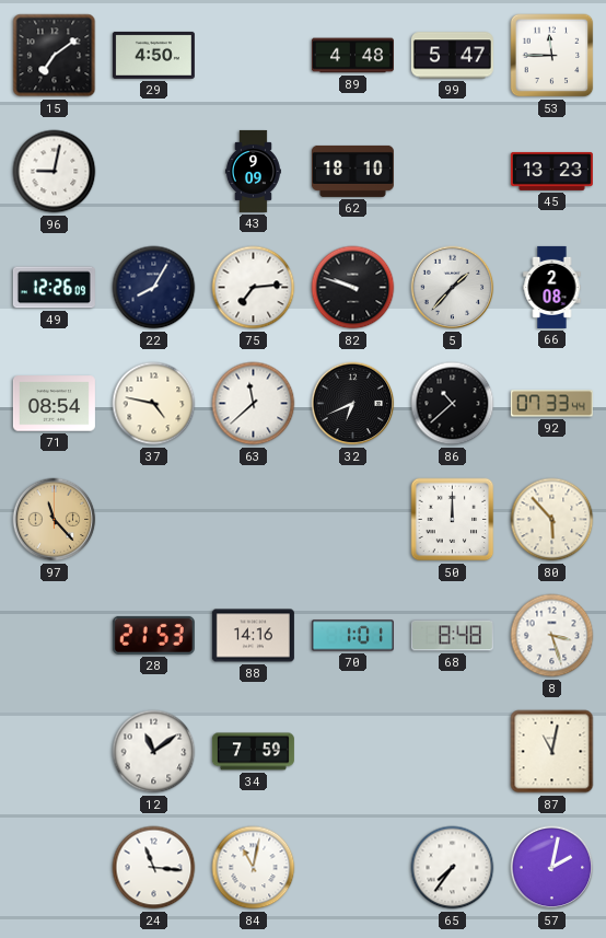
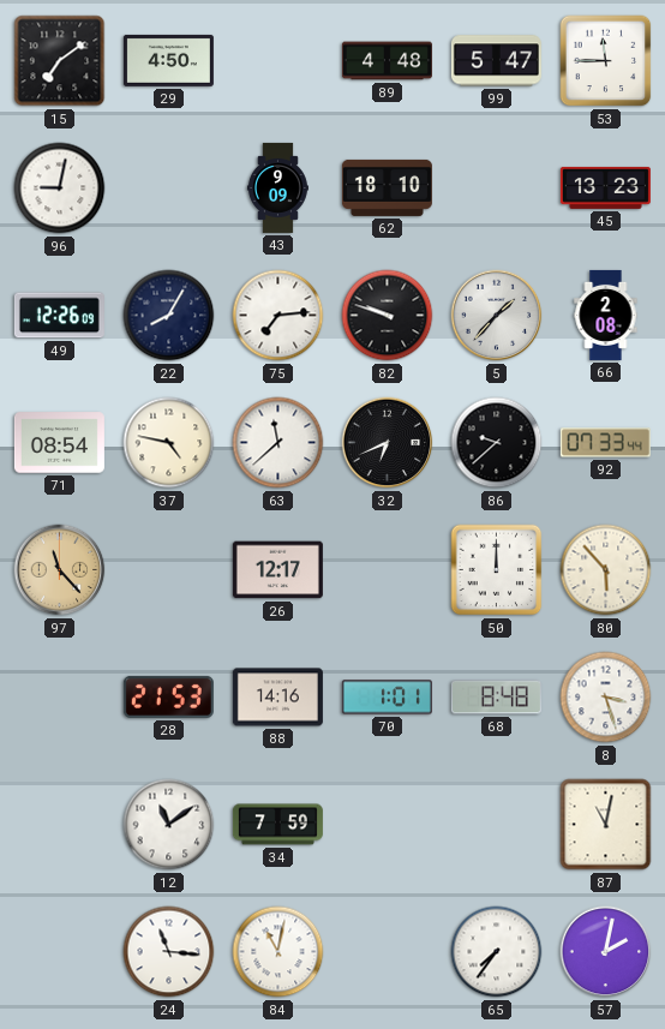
86: 10:38 -> 9:38 (497, 443)
26: none -> 12:17 (277, 570)
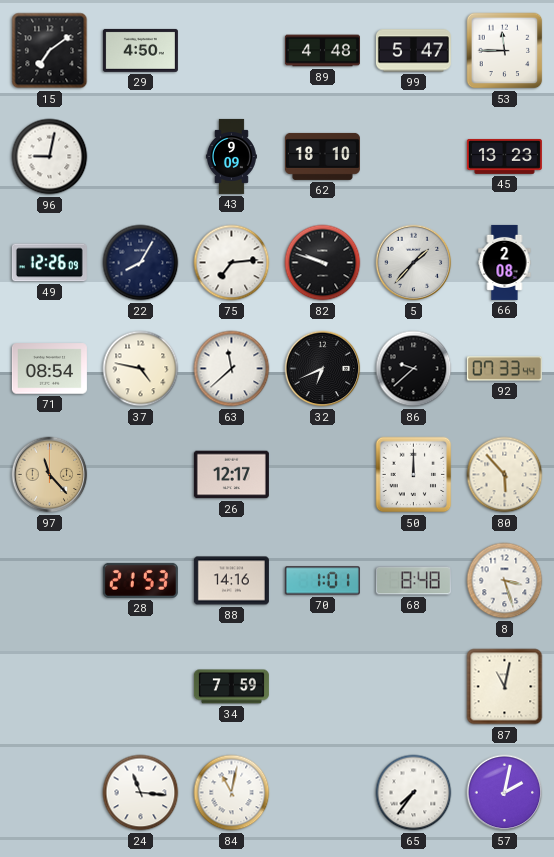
12: 11:09 -> none (169, 825)
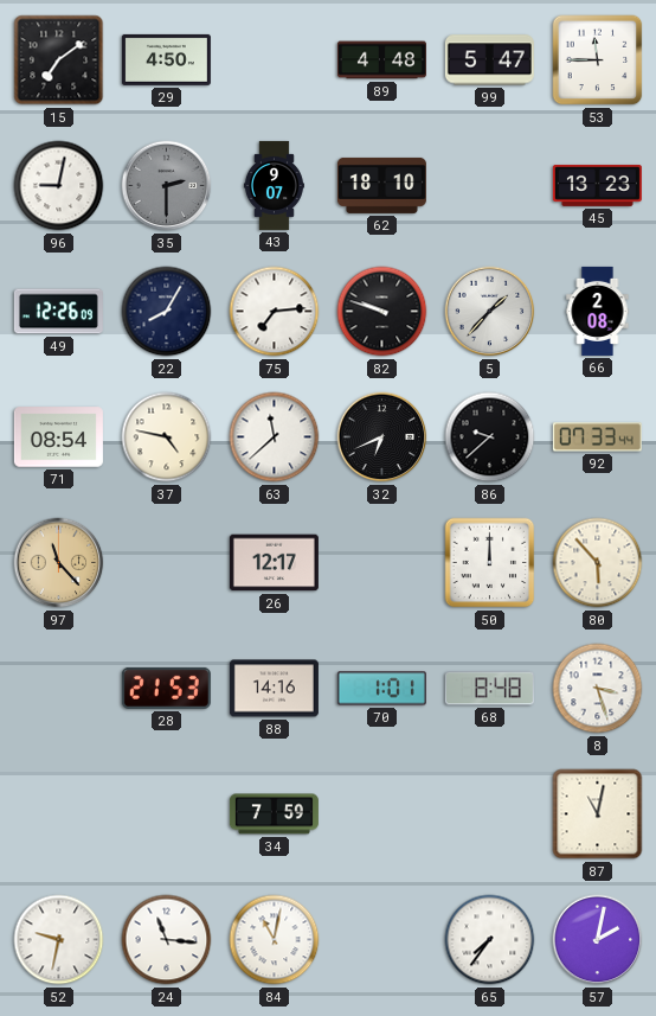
35: none -> 2:30 (167, 186)
43: 9:09 -> 9:07 (274, 185)
52: none -> 9:32 (59, 940)
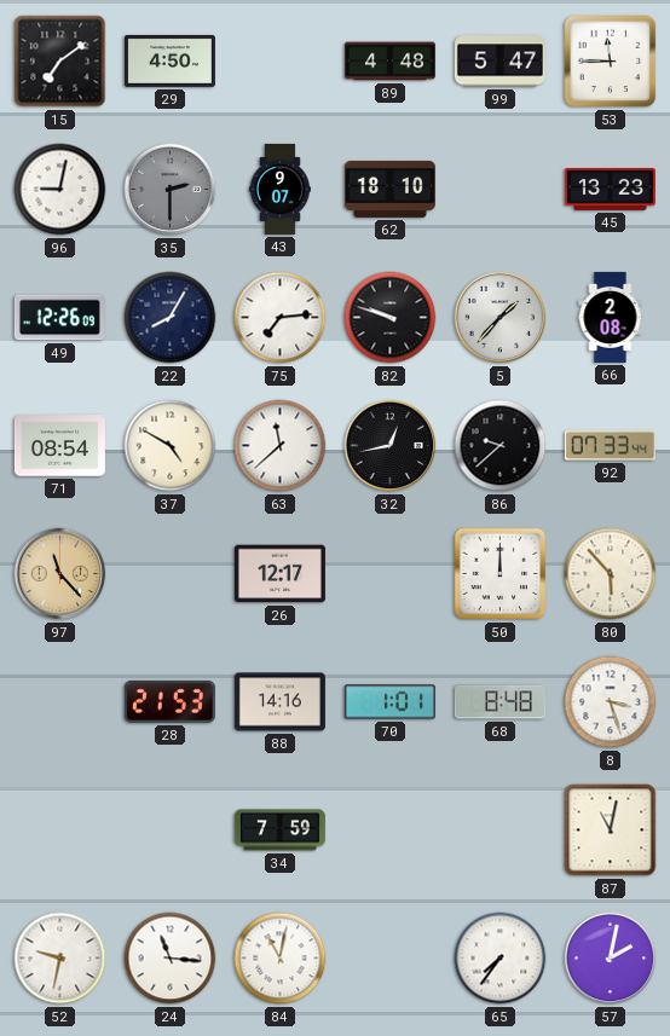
37: 4:47 -> 4:50 (171, 446)
32: 6:41 -> 12:43 (391, 446)
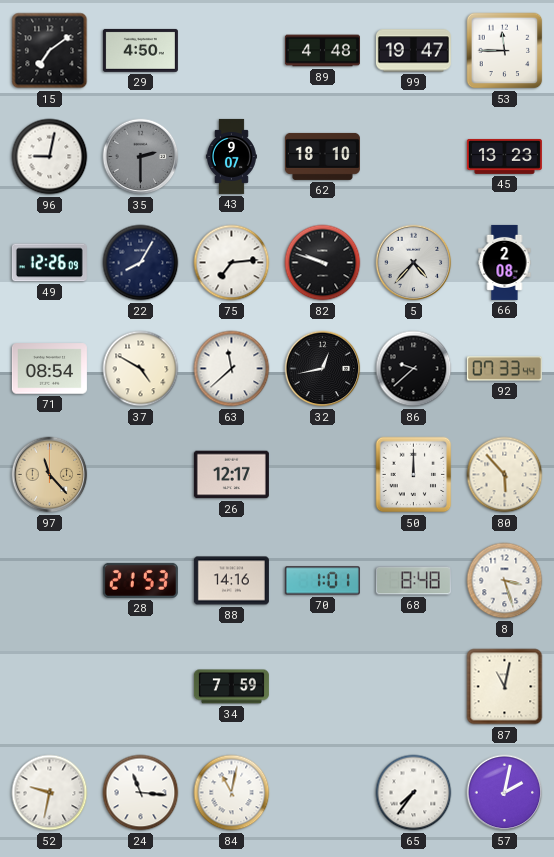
99: 5:47 -> 19:47 (413, 51)
5: 1:37 -> 4:37 (414, 263)
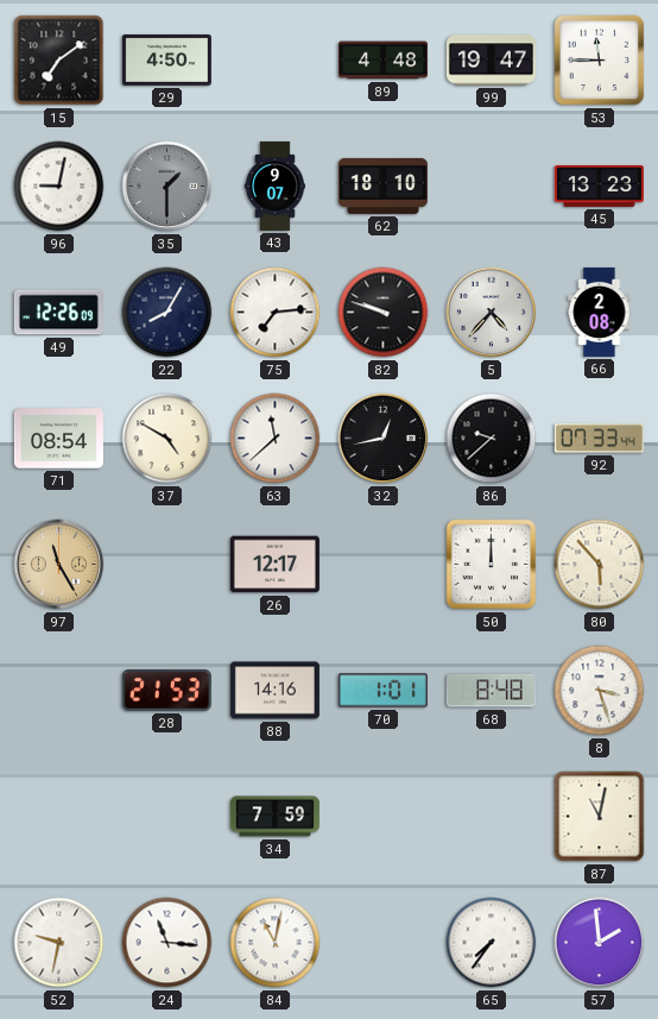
35: 2:30 -> 1:30 (167, 187)
97: 11:23 -> 11:25 (59, 565)
57: 2:02 -> 1:59 (600, 943)
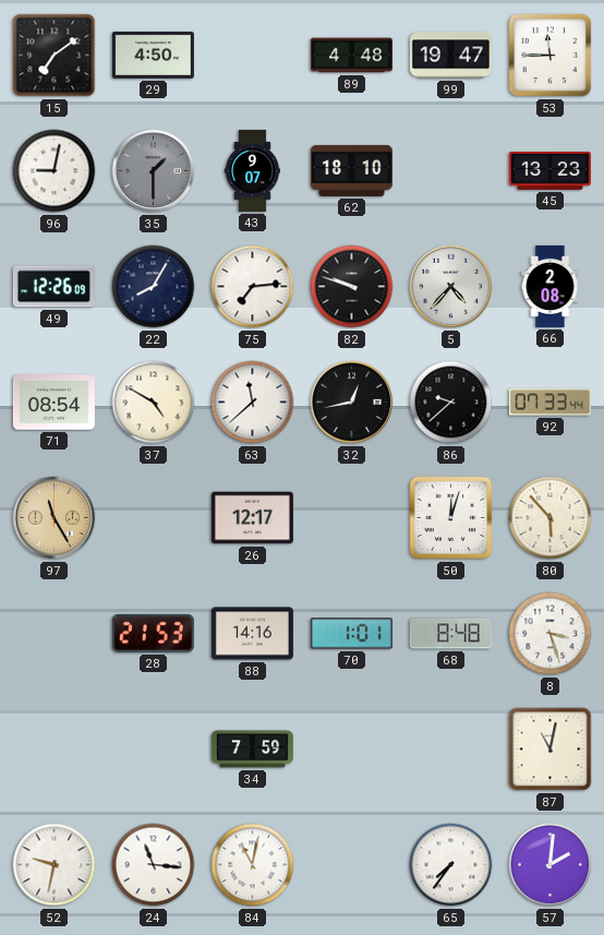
50: 12:00 -> 12:03 (451, 518)
57: 1:59 -> 2:01 (551, 865)
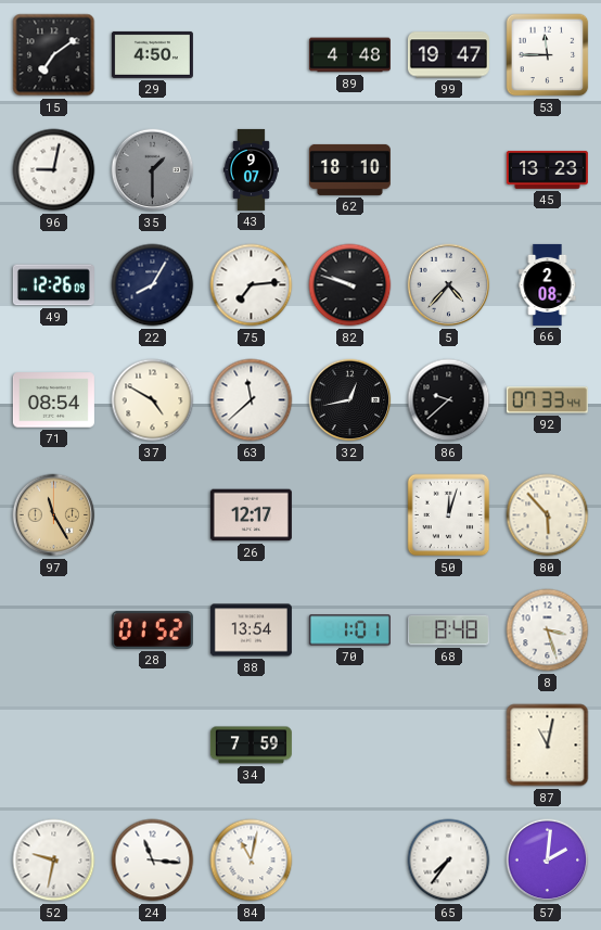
28: 21:53 -> 01:52 (152, 629)
88: 14:16 -> 13:54 (251, 630)
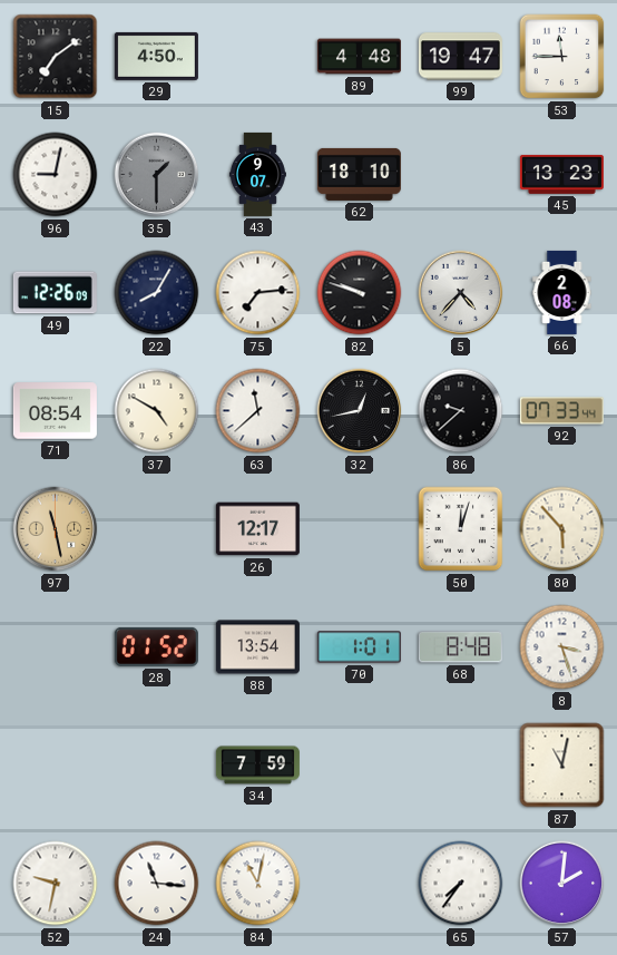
97: 11:25 -> 11:28 (56, 529)
